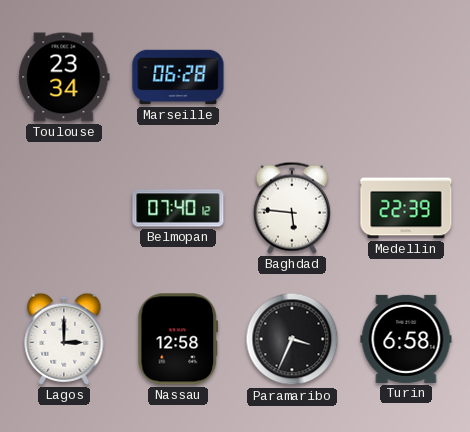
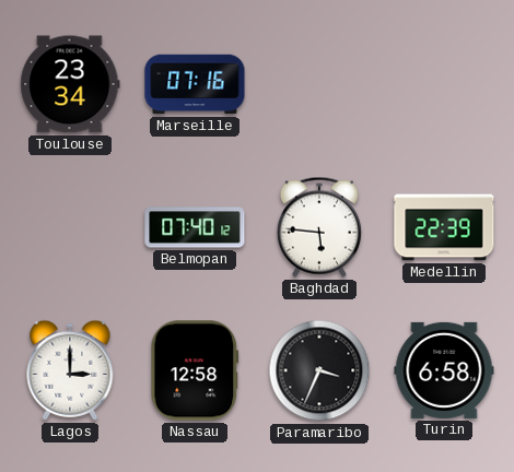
Marseille: 06:28 -> 07:16 (195, 84)
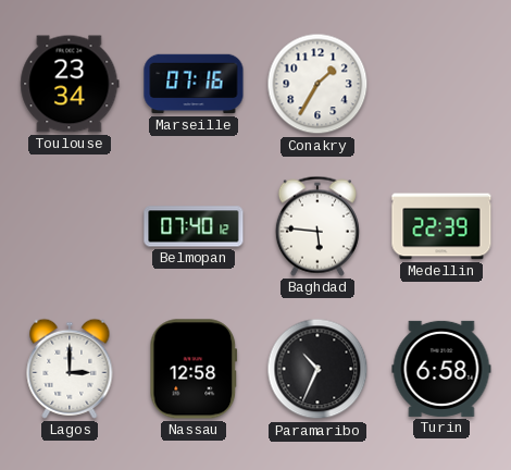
Conakry: none -> 1:35 (317, 84)
Paramaribo: 3:34 -> 10:34 (317, 369)
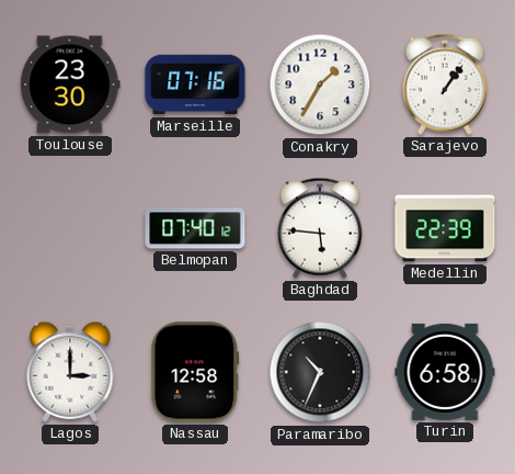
Toulouse: 23:34 -> 23:30 (70, 84)
Sarajevo: none -> 1:06 (445, 84)
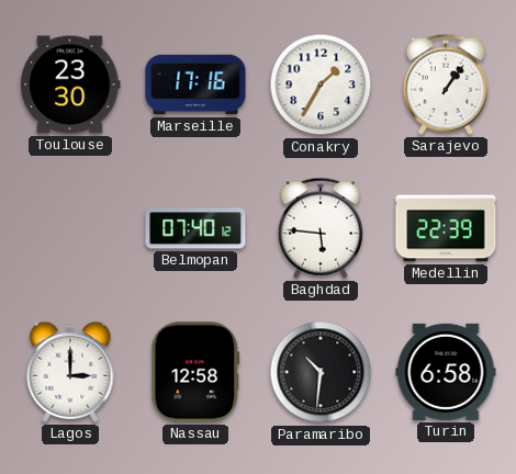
Marseille: 07:16 -> 17:16 (195, 84)
Paramaribo: 10:34 -> 10:31 (321, 372)
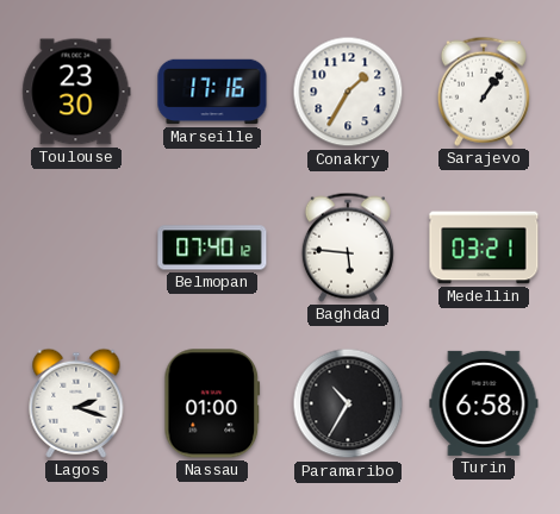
Medellin: 22:39 -> 03:21 (484, 247)
Lagos: 3:00 -> 2:18 (76, 403)
Nassau: 12:58 -> 01:00 (212, 403)
Paramaribo: 10:31 -> 10:35 (348, 403)
